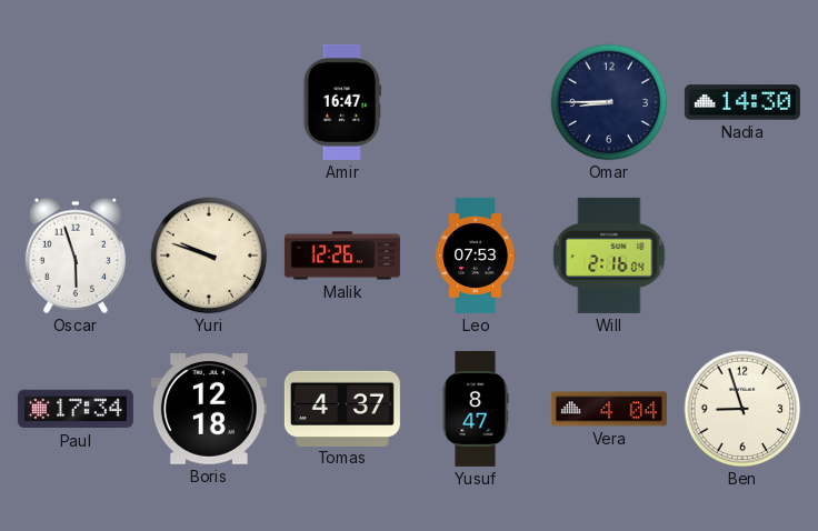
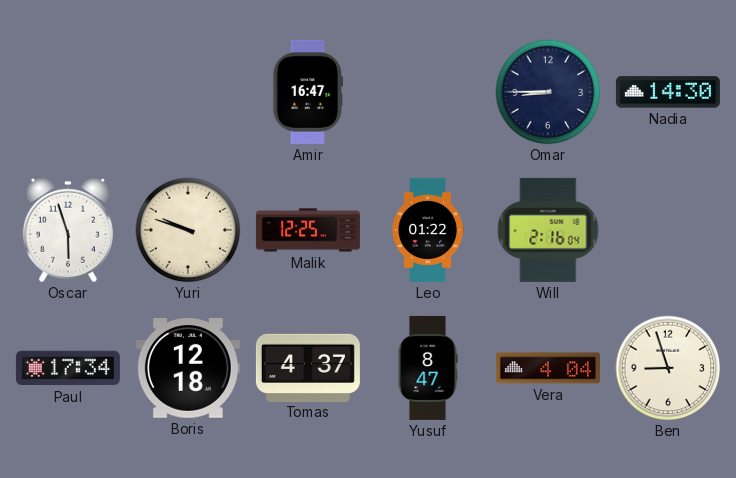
Malik: 12:26 -> 12:25 (308, 230)
Leo: 07:53 -> 01:22 (428, 230)
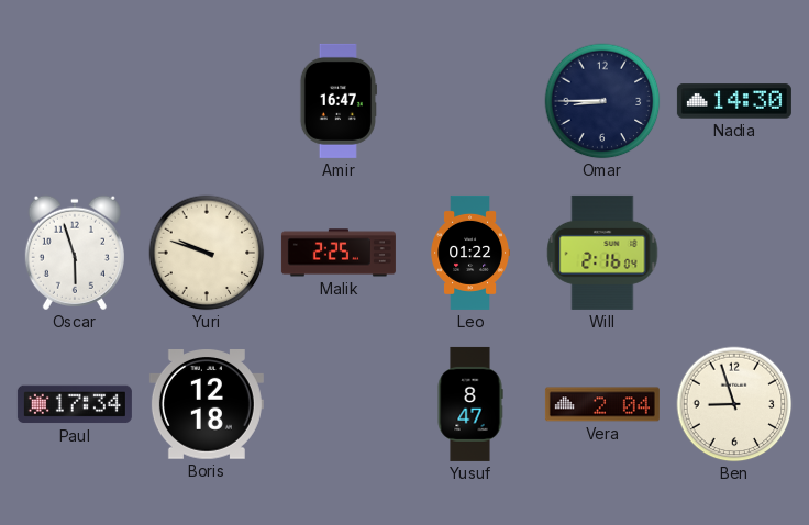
Malik: 12:25 -> 2:25 (339, 253)
Tomas: 4:37 -> none (308, 367)
Vera: 4:04 -> 2:04 (602, 404)
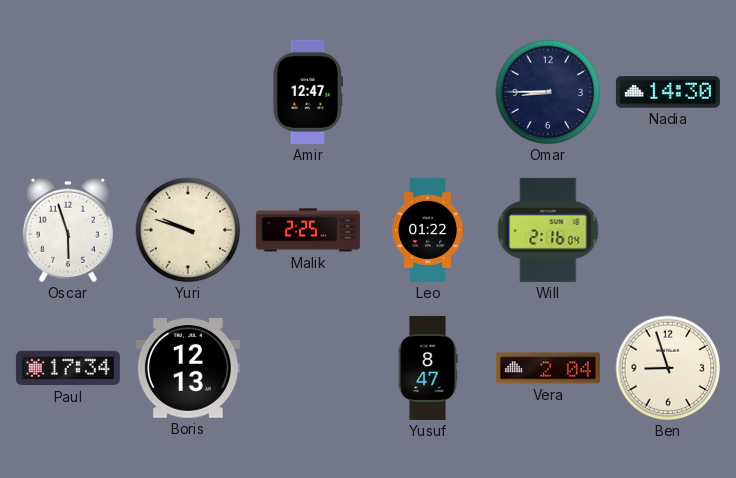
Amir: 16:47 -> 12:47 (308, 92)
Boris: 12:18 -> 12:13 (188, 369)
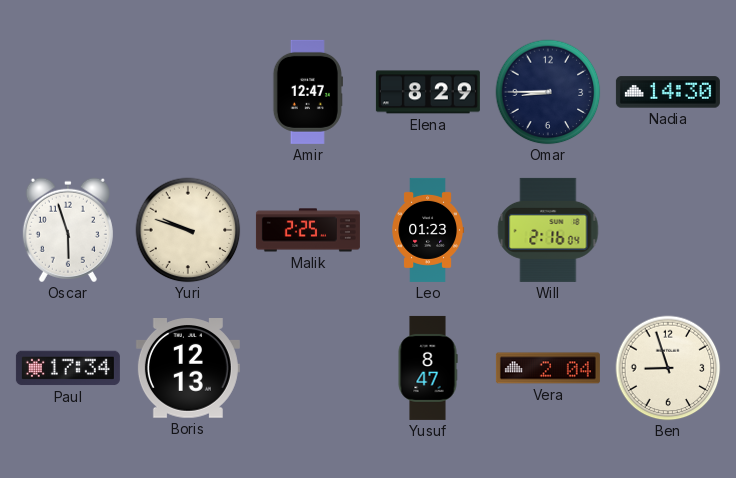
Elena: none -> 8:29 (428, 92)
Leo: 01:22 -> 01:23 (428, 230)
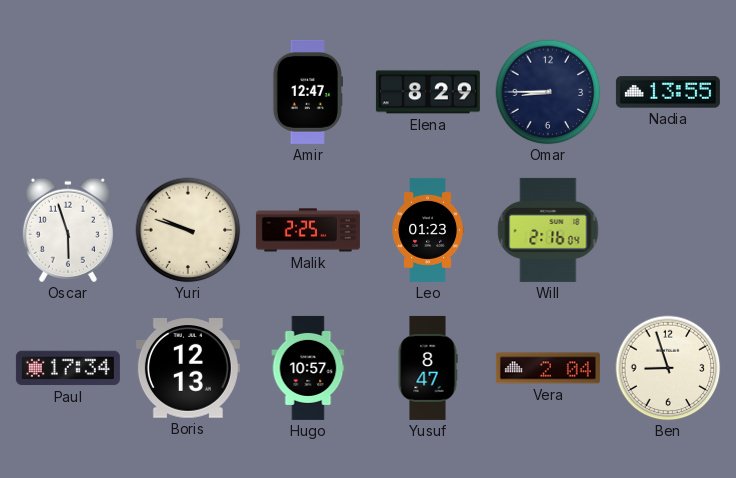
Nadia: 14:30 -> 13:55 (668, 92)
Hugo: none -> 10:57 (308, 368)
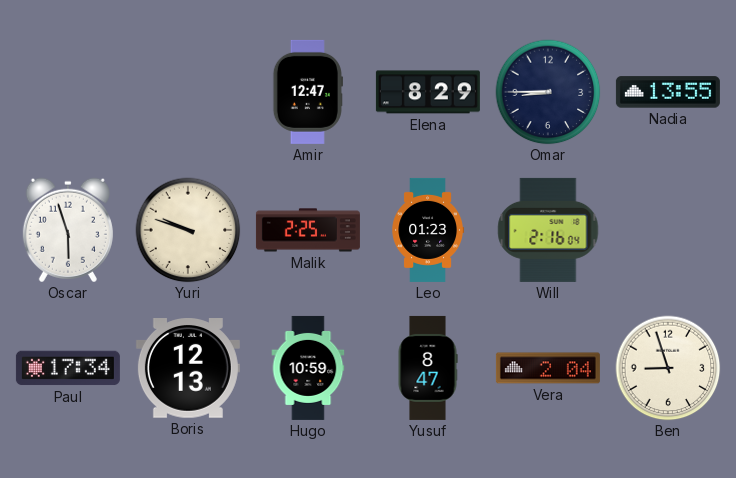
Hugo: 10:57 -> 10:59 (308, 368)
